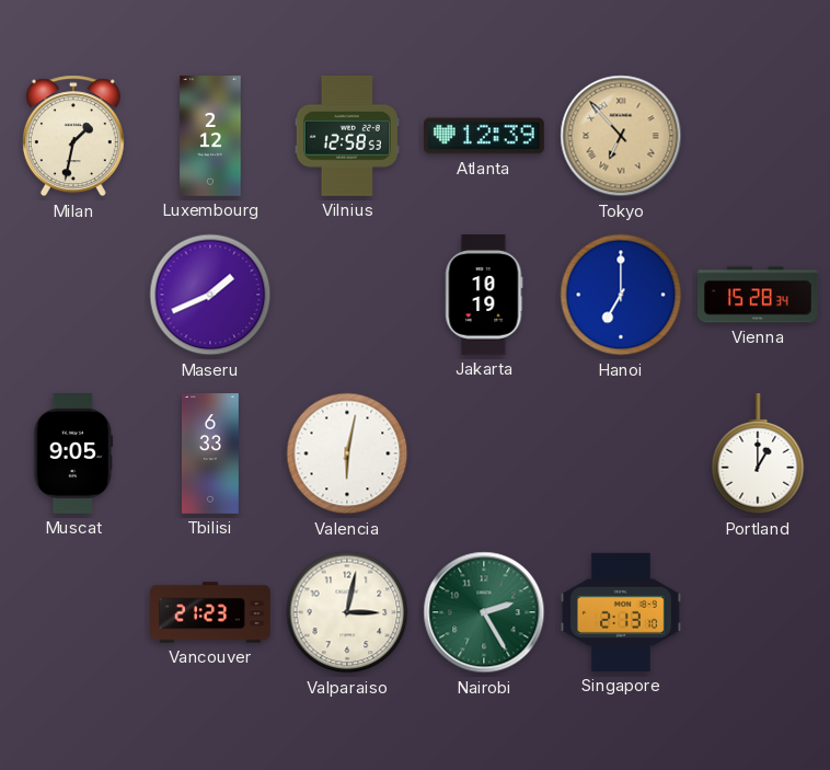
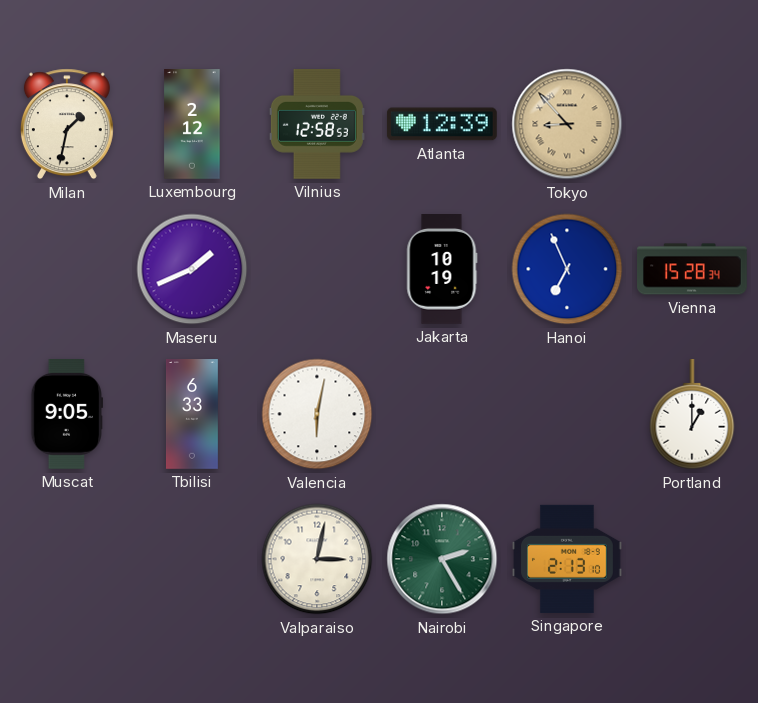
Tokyo: 6:53 -> 8:53 (567, 124)
Hanoi: 7:00 -> 6:56 (567, 269)
Vancouver: 21:23 -> none (210, 612)
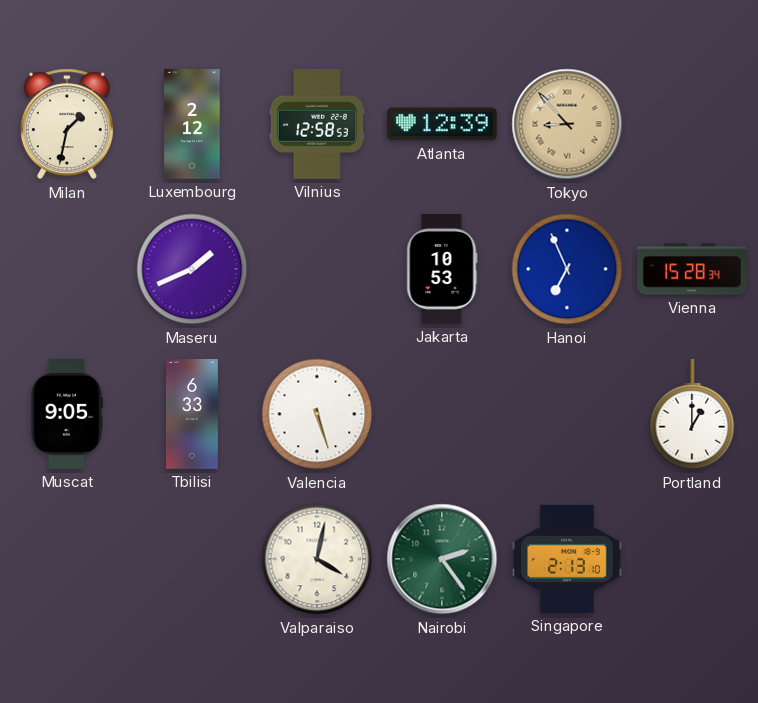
Jakarta: 10:19 -> 10:53 (442, 270)
Valencia: 6:02 -> 5:27 (317, 414)
Valparaiso: 3:02 -> 4:02 (317, 559)
Nairobi: 2:25 -> 2:24 (442, 559)
